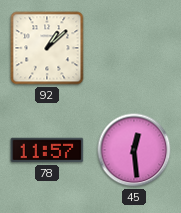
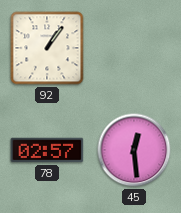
92: 1:08 -> 1:06 (47, 48)
78: 11:57 -> 02:57 (47, 150)
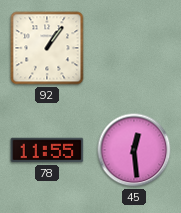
78: 02:57 -> 11:55 (47, 150)
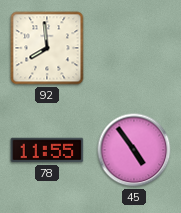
92: 1:06 -> 7:59 (47, 48)
45: 12:29 -> 4:54 (134, 150)
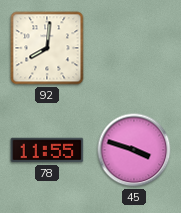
92: 7:59 -> 8:01 (47, 48)
45: 4:54 -> 3:48 (134, 150)
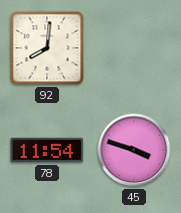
78: 11:55 -> 11:54 (47, 150)
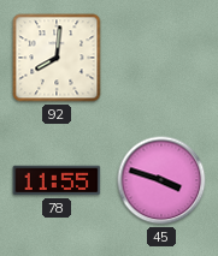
78: 11:54 -> 11:55 (57, 180)
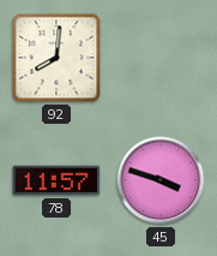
78: 11:55 -> 11:57 (56, 180)
